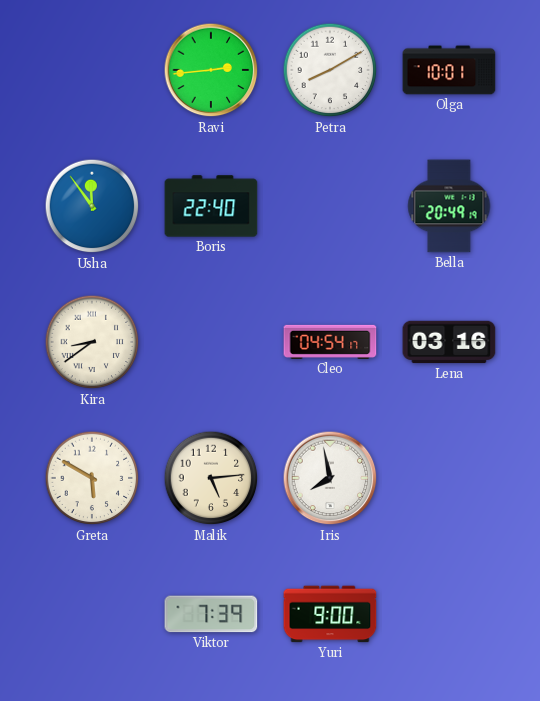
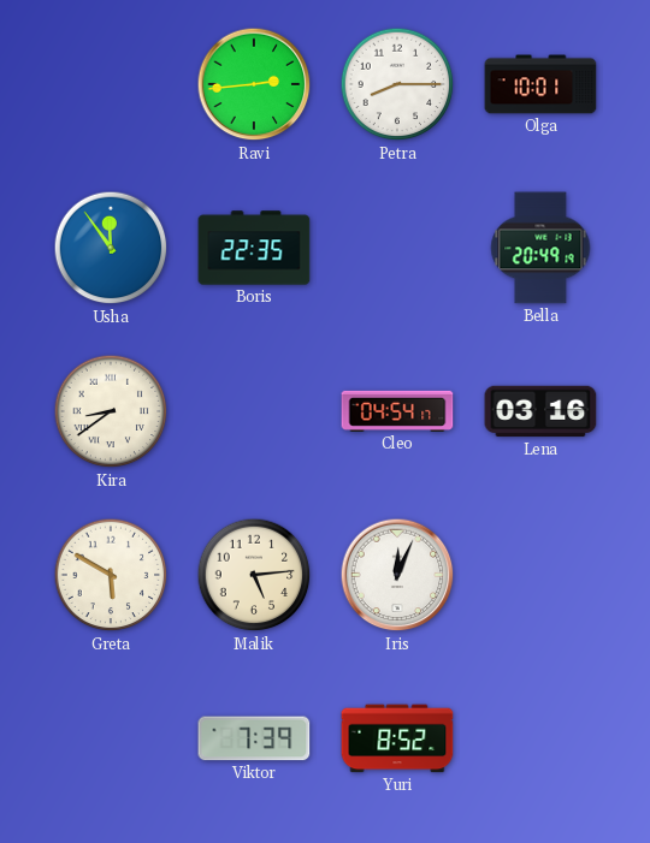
Petra: 8:10 -> 8:15 (397, 84)
Boris: 22:40 -> 22:35 (254, 248)
Iris: 7:58 -> 12:04 (397, 575)
Yuri: 9:00 -> 8:52 (397, 738)
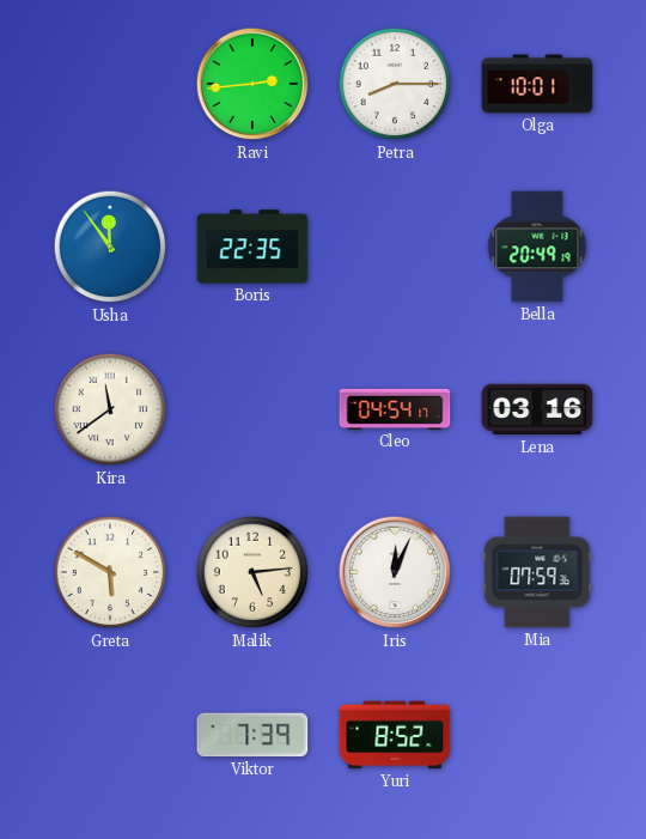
Kira: 8:39 -> 11:39 (110, 409)
Mia: none -> 07:59 (537, 572)
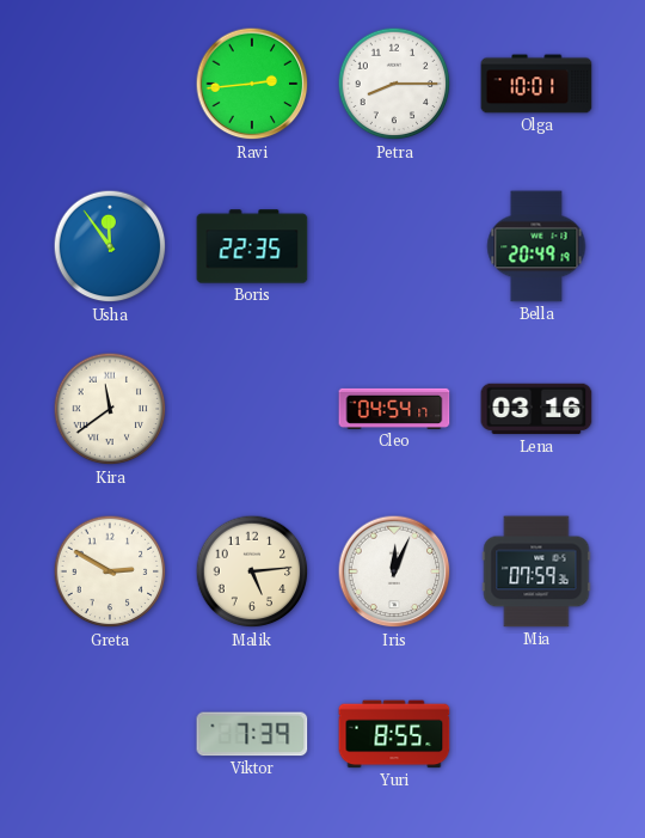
Greta: 5:50 -> 2:50 (110, 571)
Yuri: 8:52 -> 8:55 (394, 734)
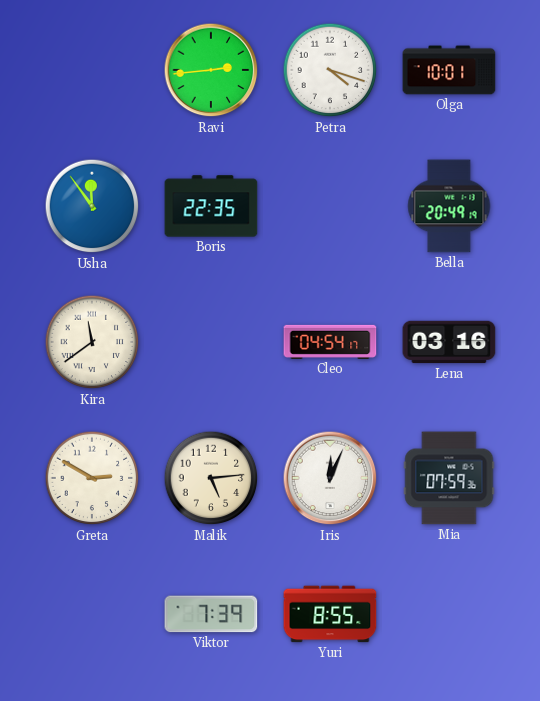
Petra: 8:15 -> 4:18 (330, 70)
